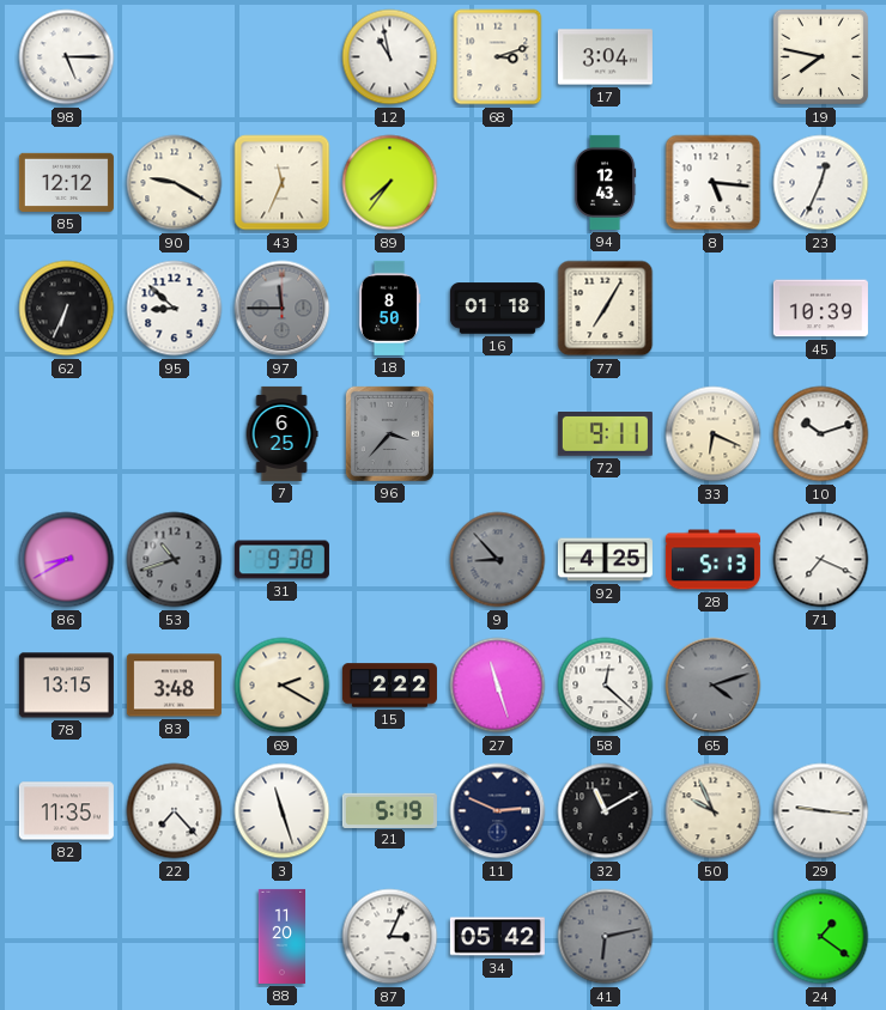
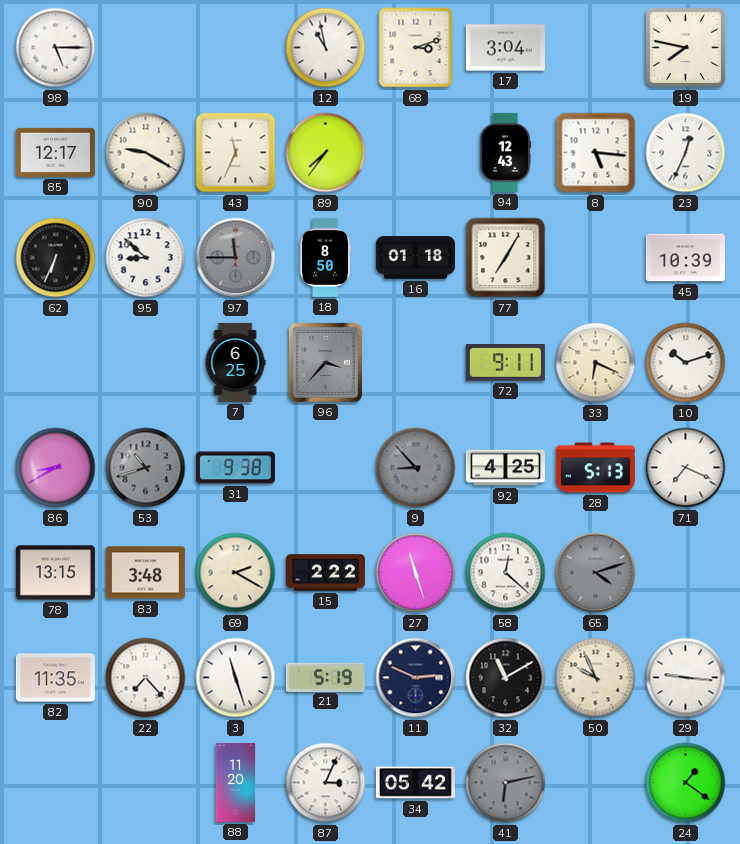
85: 12:12 -> 12:17 (55, 152)
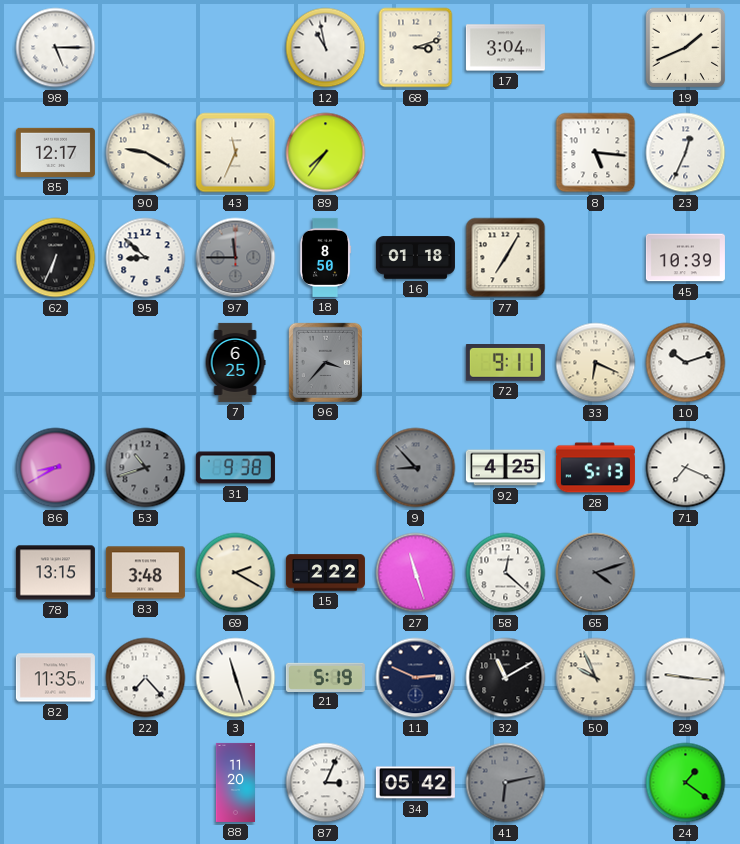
19: 7:47 -> 1:41 (686, 48)
94: 12:43 -> none (505, 152)
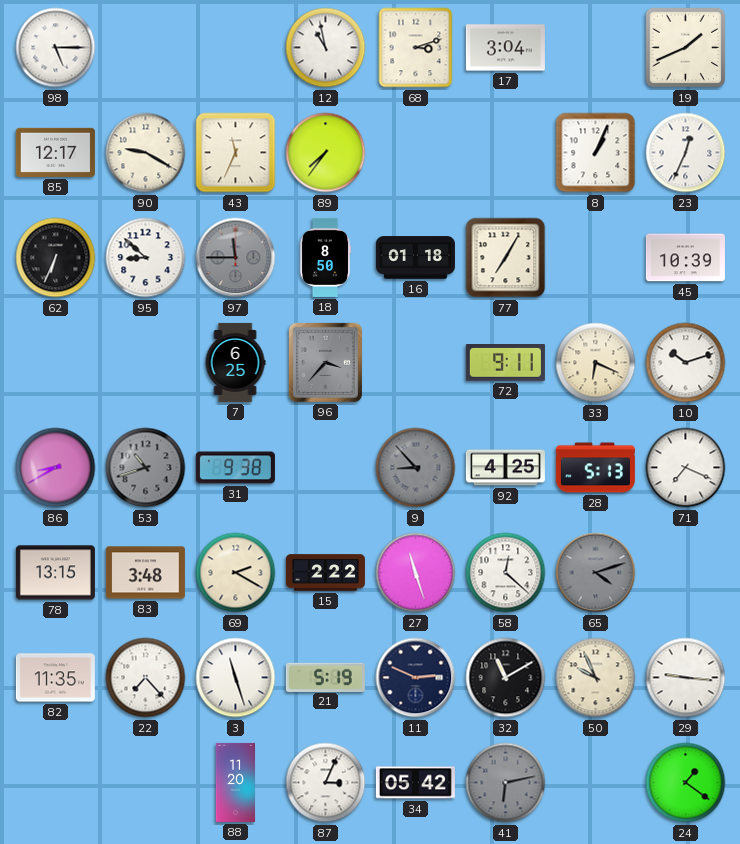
8: 5:16 -> 1:04 (596, 153)
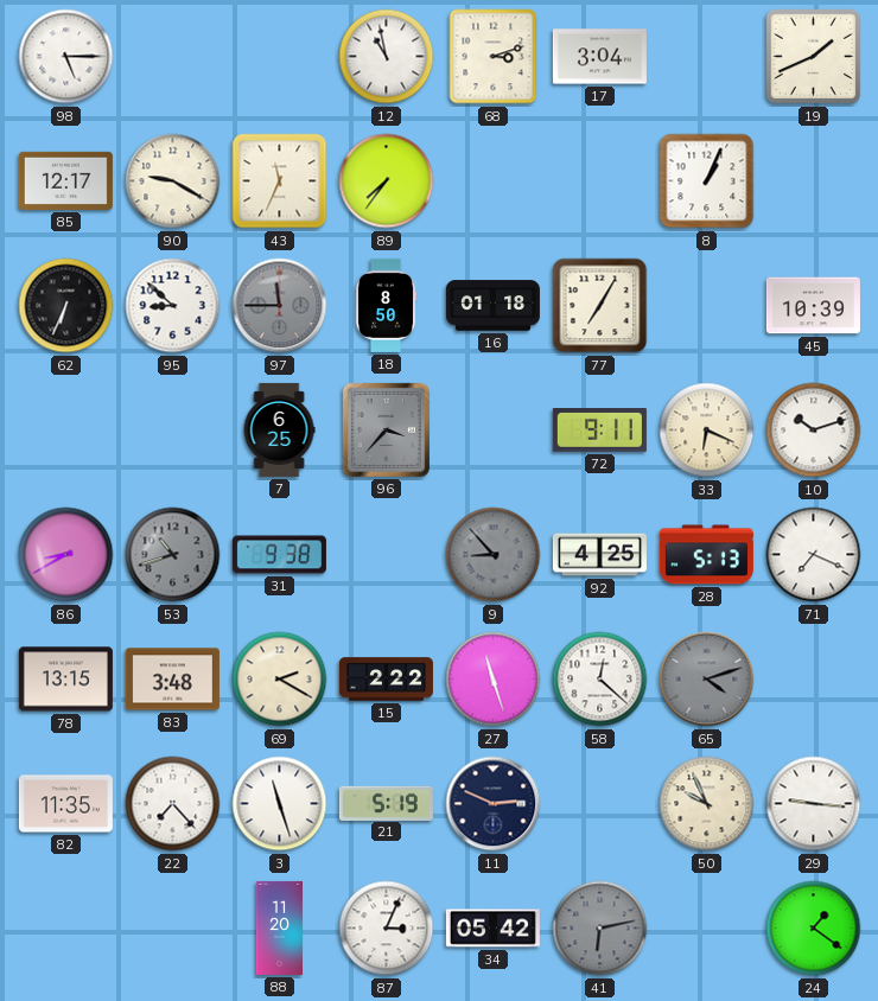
23: 12:34 -> none (686, 153)
32: 11:10 -> none (506, 678)
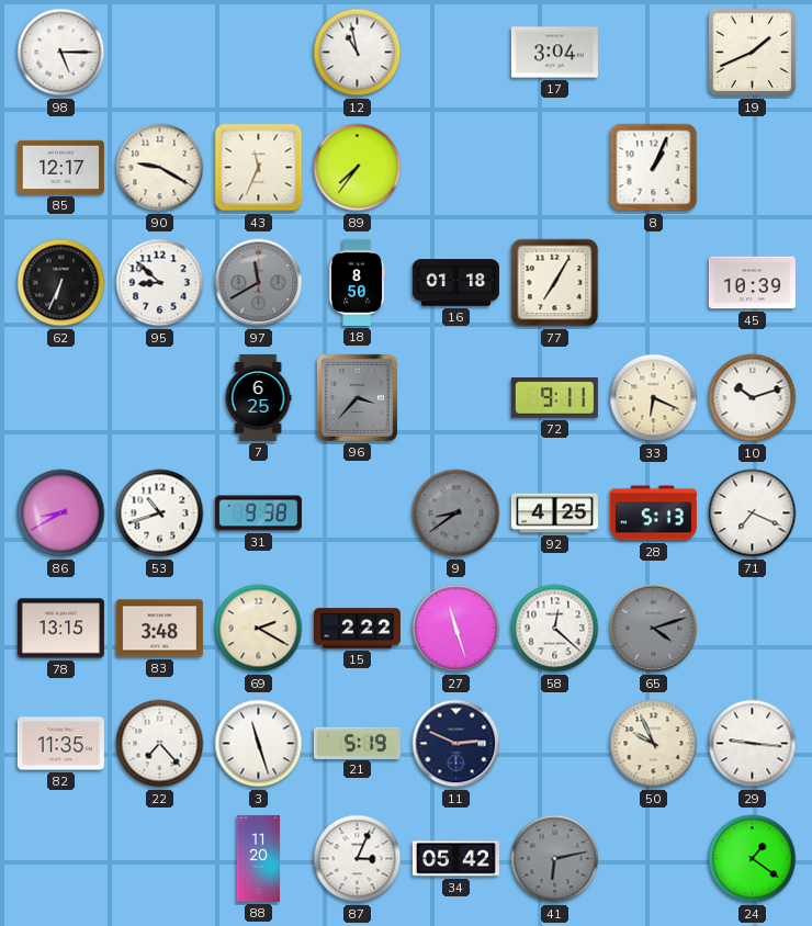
68: 3:12 -> none (494, 57)
97: 11:45 -> 11:40 (259, 283)
53 dial: grey -> white (160, 513)
9: 8:53 -> 8:39 (456, 513)
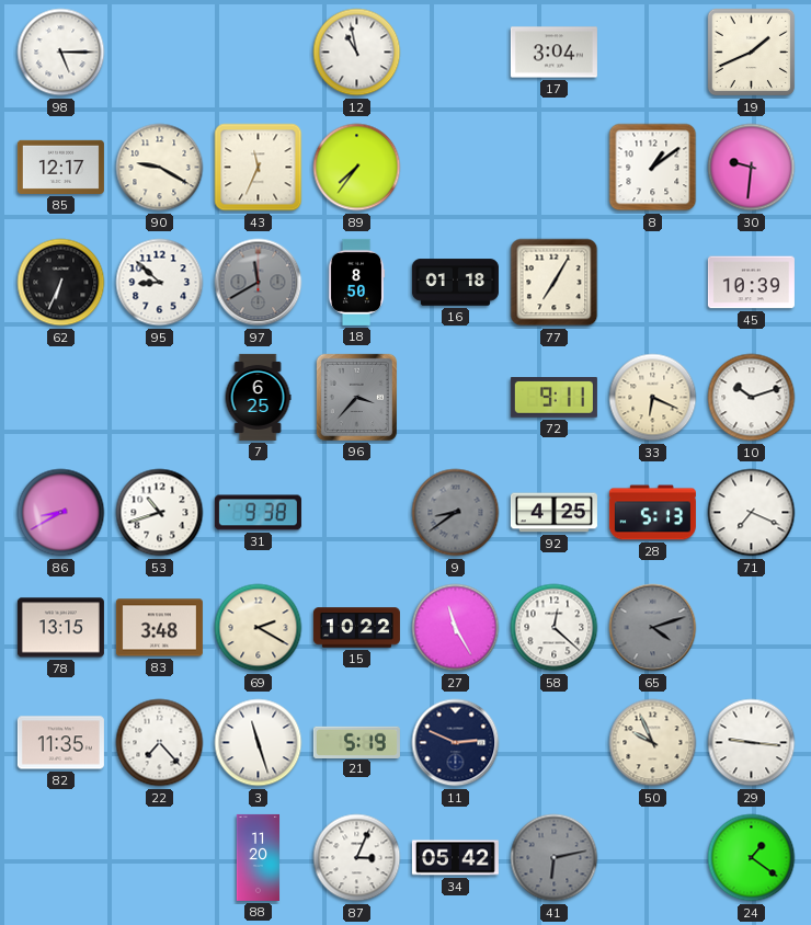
8: 1:04 -> 1:09 (653, 168)
30: none -> 9:31 (752, 168)
15: 2:22 -> 10:22 (356, 628)
27: 11:27 -> 11:25 (456, 628)
